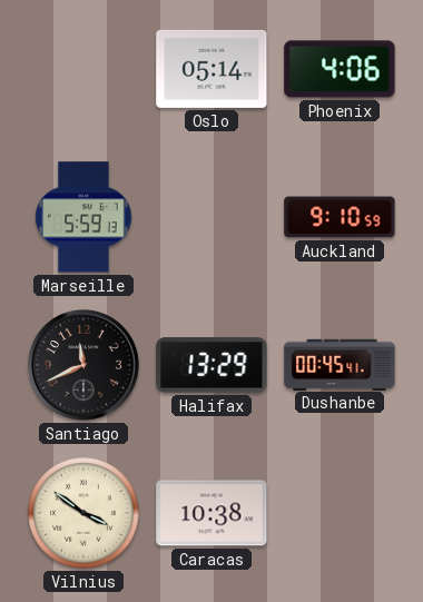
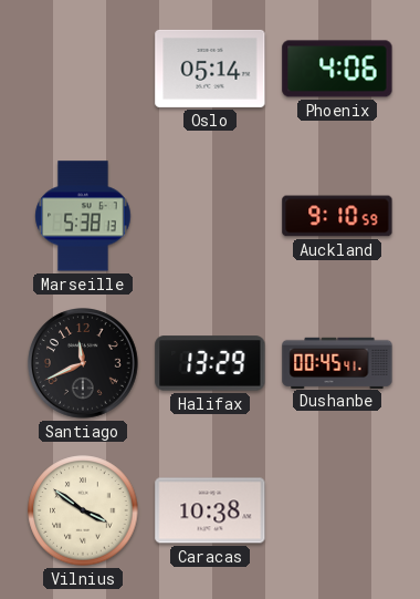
Marseille: 5:59 -> 5:38 (83, 216)
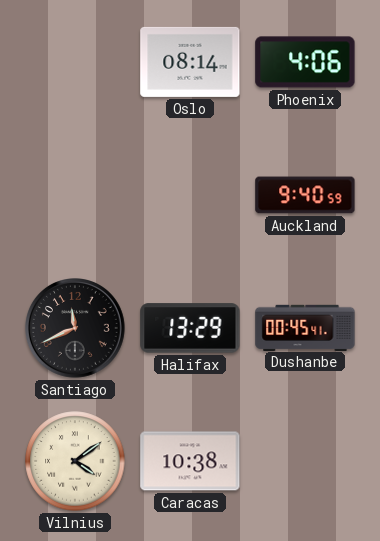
Oslo: 05:14 -> 08:14 (190, 62)
Marseille: 5:38 -> none (83, 216)
Auckland: 9:10 -> 9:40 (305, 195)
Vilnius: 3:51 -> 4:09 (75, 461)
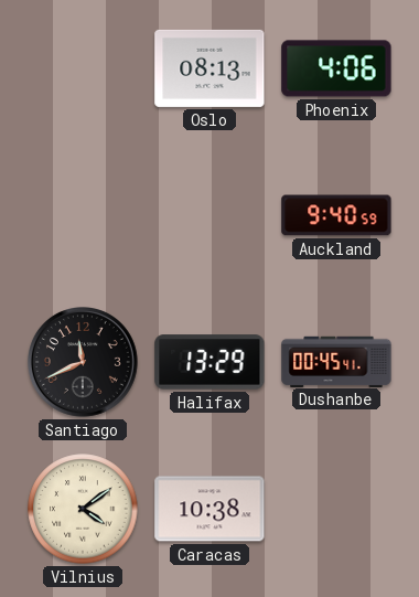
Oslo: 08:14 -> 08:13 (209, 68)
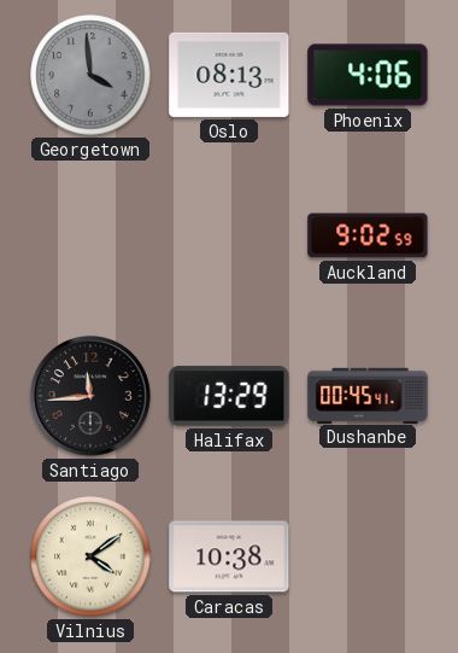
Georgetown: none -> 3:59 (90, 75)
Auckland: 9:40 -> 9:02 (368, 235)
Santiago: 11:41 -> 11:44 (92, 397)
